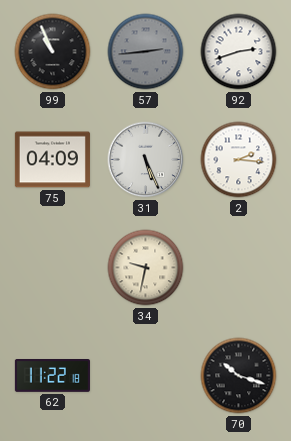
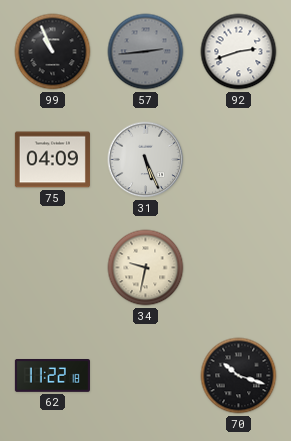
2: 2:16 -> none (239, 160)
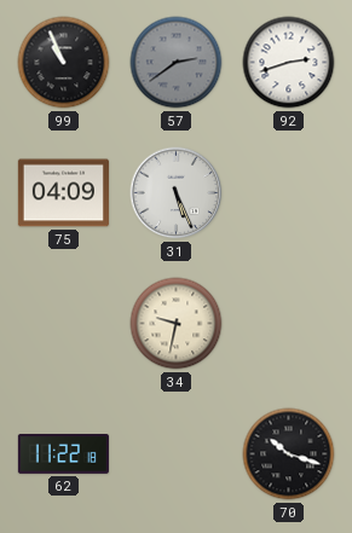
57: 2:44 -> 2:39 (177, 63)
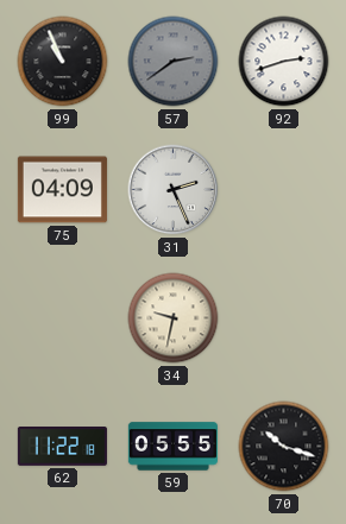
31: 5:26 -> 2:26 (174, 190)
59: none -> 05:55 (172, 447)
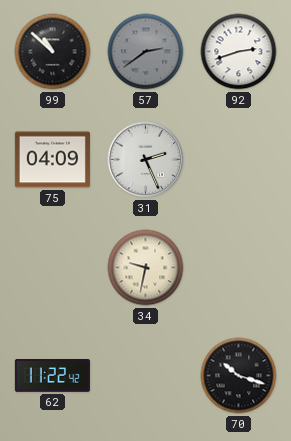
99: 10:56 -> 10:52 (53, 52)
62: 11:22:18 -> 11:22:42 (52, 376)
59: 05:55 -> none (172, 447)
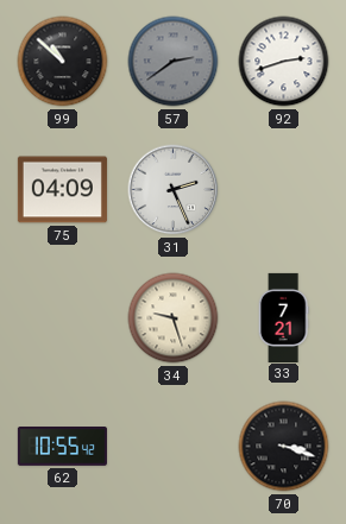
34: 9:32 -> 9:27 (174, 318)
33: none -> 7:21 (283, 317)
62: 11:22 -> 10:55 (62, 447)
70: 10:18 -> 3:18 (284, 447)
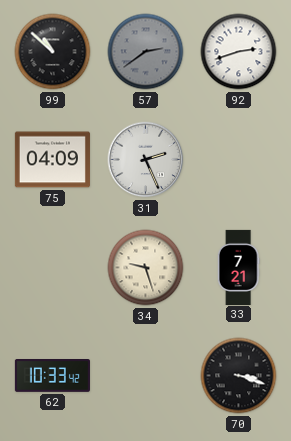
62: 10:55 -> 10:33 (52, 376)
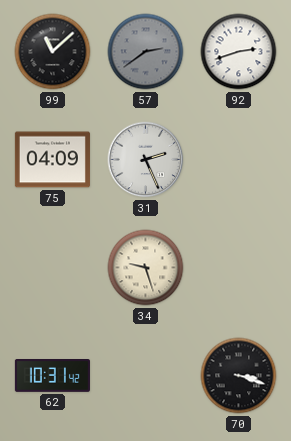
99: 10:52 -> 11:08 (53, 52)
33: 7:21 -> none (238, 267)
62: 10:33 -> 10:31 (52, 376)
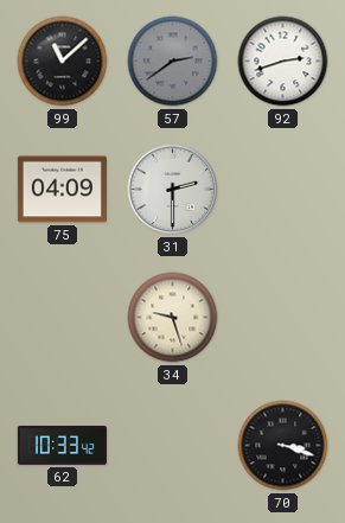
31: 2:26 -> 2:30 (173, 190)
62: 10:31 -> 10:33 (62, 446)
